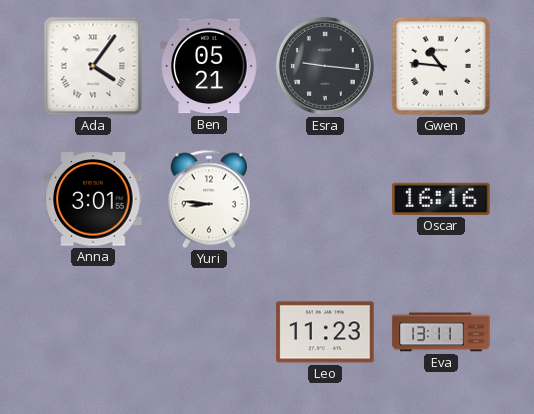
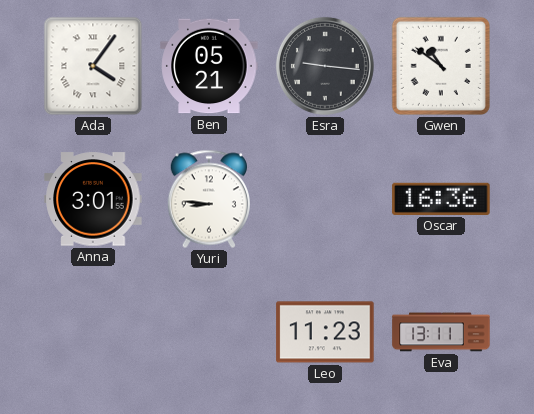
Gwen: 10:46 -> 10:51 (441, 66)
Oscar: 16:16 -> 16:36 (441, 199)
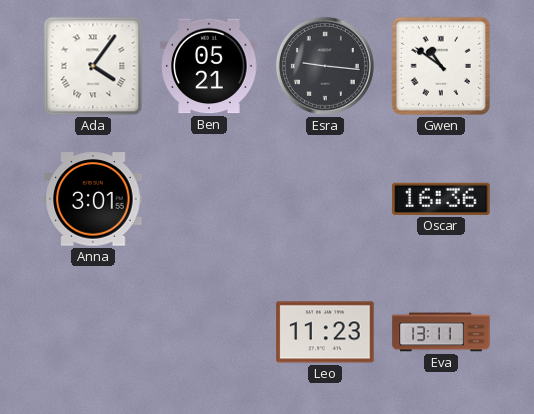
Yuri: 8:46 -> none (208, 199)
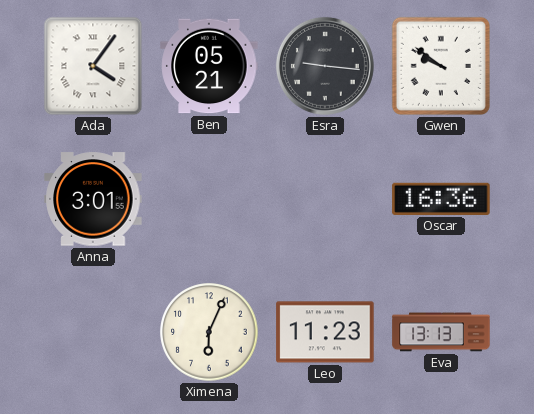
Gwen: 10:51 -> 9:51 (441, 66)
Ximena: none -> 6:04 (209, 332)
Eva: 13:11 -> 13:13 (441, 332)
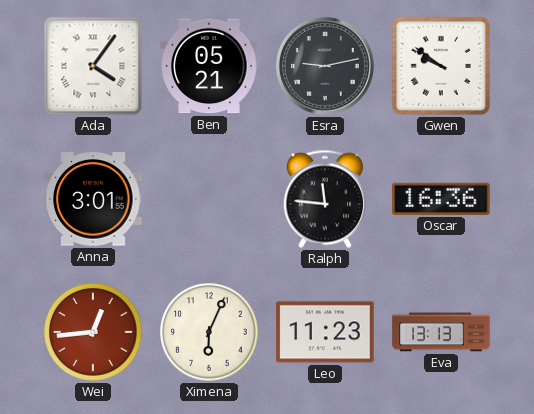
Esra: 9:16 -> 9:13 (325, 66)
Ralph: none -> 11:46 (324, 199)
Wei: none -> 12:44 (93, 332)
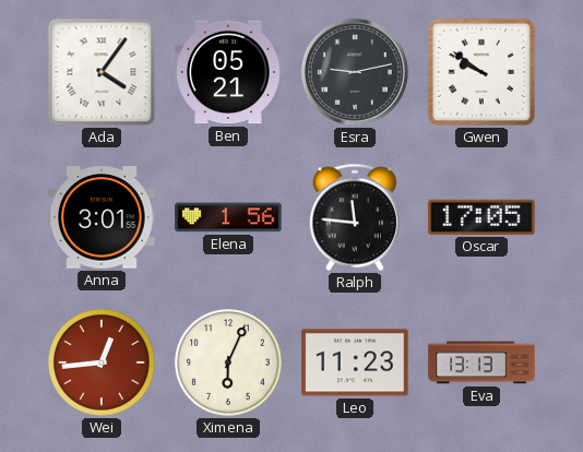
Elena: none -> 1:56 (228, 217)
Oscar: 16:36 -> 17:05 (481, 217)
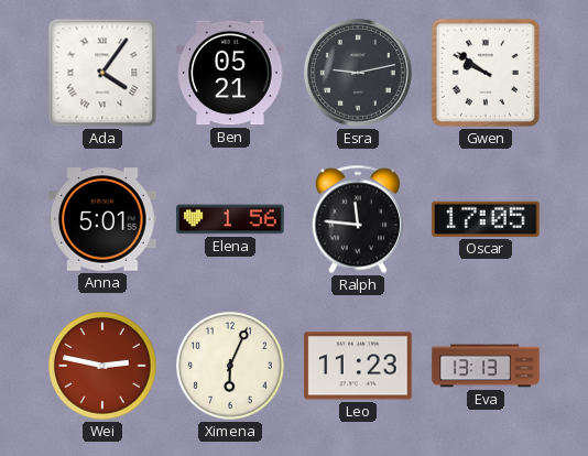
Anna: 3:01 -> 5:01 (102, 219)
Wei: 12:44 -> 2:47 (102, 366)
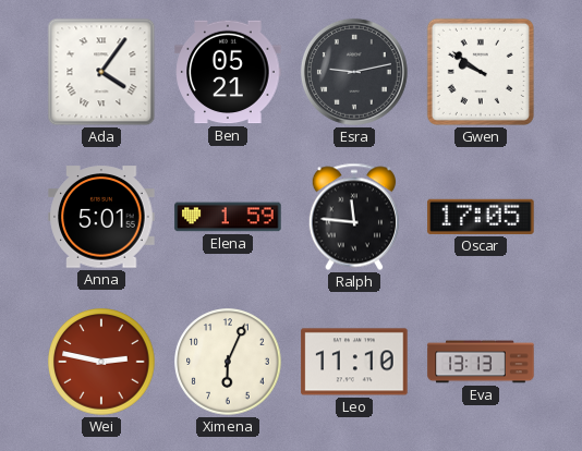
Elena: 1:56 -> 1:59 (228, 217)
Leo: 11:23 -> 11:10 (354, 362)
